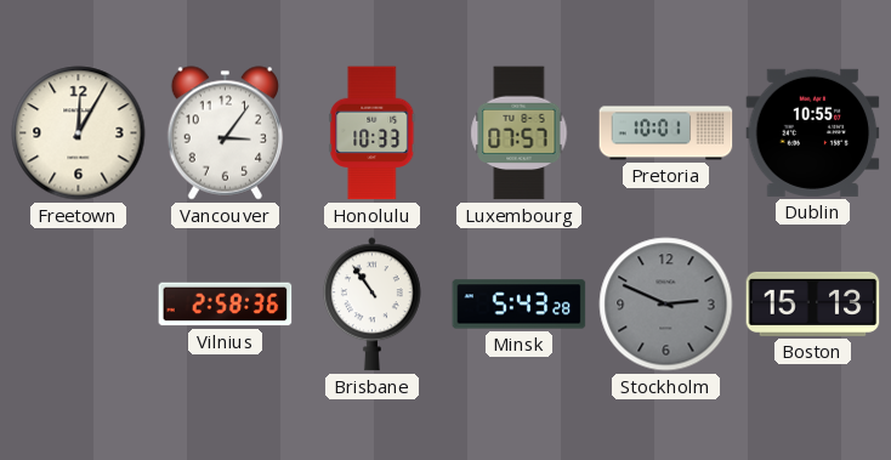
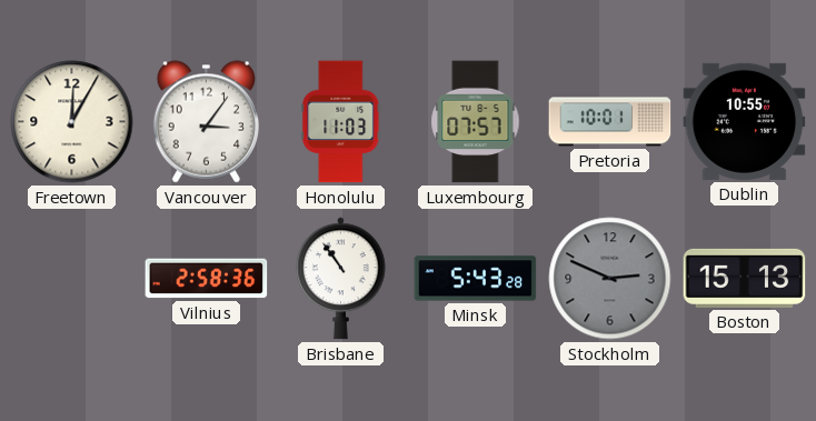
Honolulu: 10:33 -> 11:03 (341, 122)
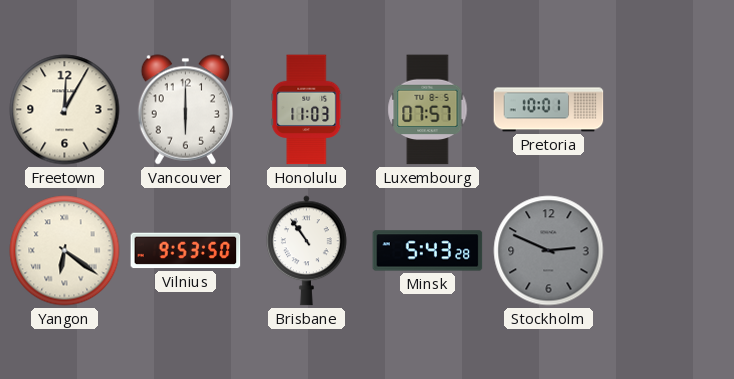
Vancouver: 3:06 -> 6:00 (185, 110)
Dublin: 10:55 -> none (745, 121)
Yangon: none -> 6:21 (65, 251)
Vilnius: 2:58 -> 9:53 (186, 251)
Boston: 15:13 -> none (745, 278)
